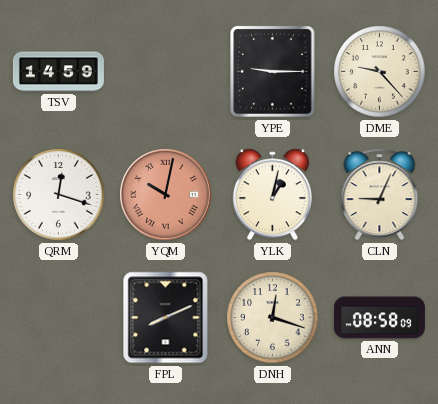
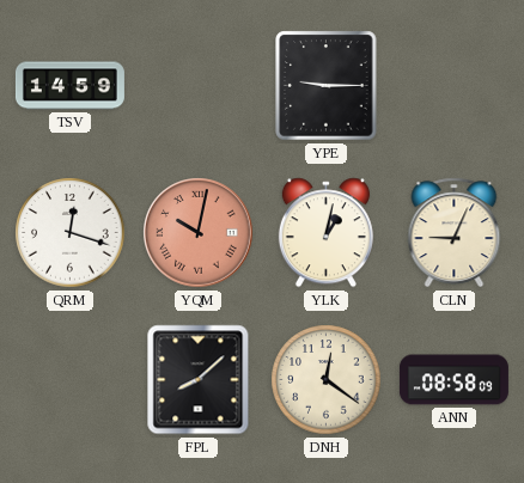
DME: 9:23 -> none (380, 72)
FPL: 8:11 -> 8:08 (199, 380)
DNH: 12:18 -> 12:21 (327, 380)
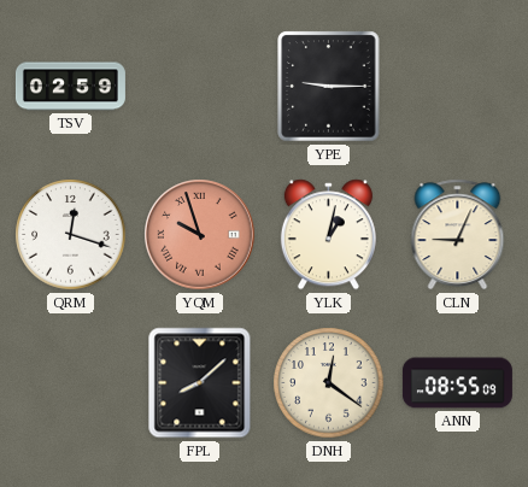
TSV: 14:59 -> 02:59 (70, 87)
YQM: 10:02 -> 9:57 (200, 235)
ANN: 08:58 -> 08:55 (457, 383)
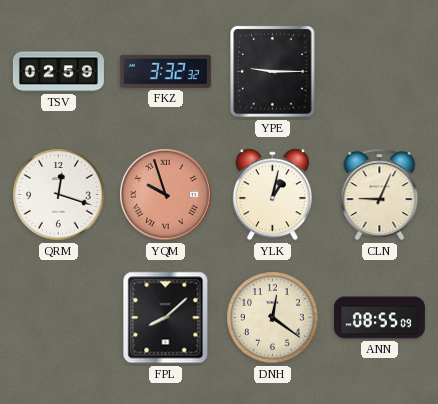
FKZ: none -> 3:32 (165, 71)
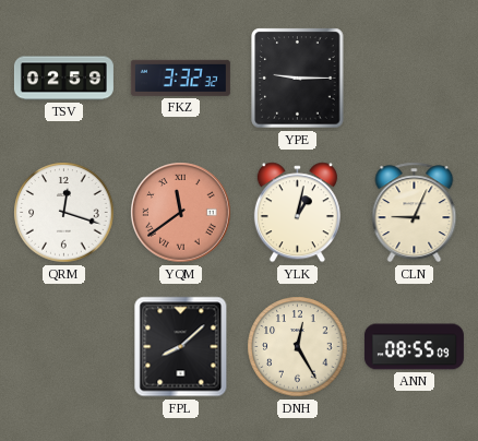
YQM: 9:57 -> 11:39 (181, 213)
DNH: 12:21 -> 12:25 (298, 347)
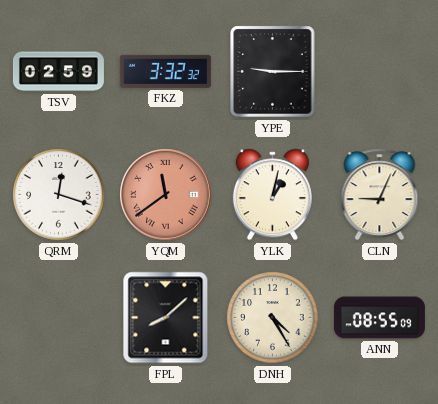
DNH: 12:25 -> 4:25 (273, 318)
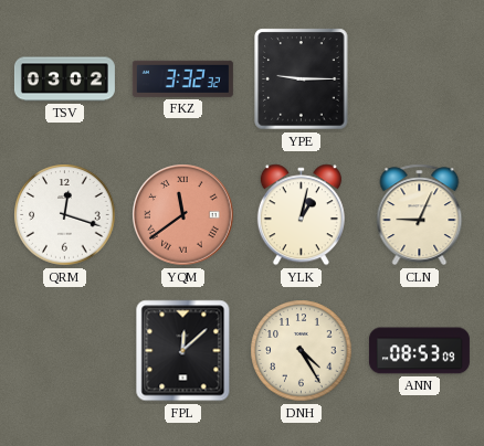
TSV: 02:59 -> 03:02 (64, 79)
FPL: 8:08 -> 12:08 (183, 351)
ANN: 08:55 -> 08:53 (419, 351)
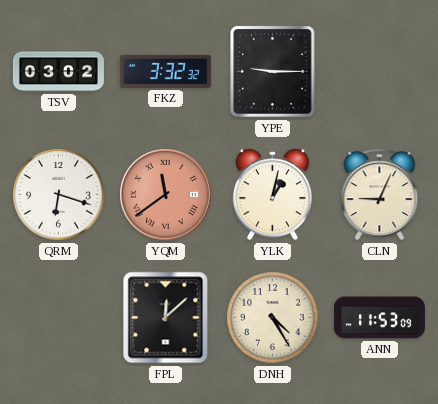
QRM: 12:18 -> 6:18 (59, 195)
ANN: 08:53 -> 11:53 (379, 318)
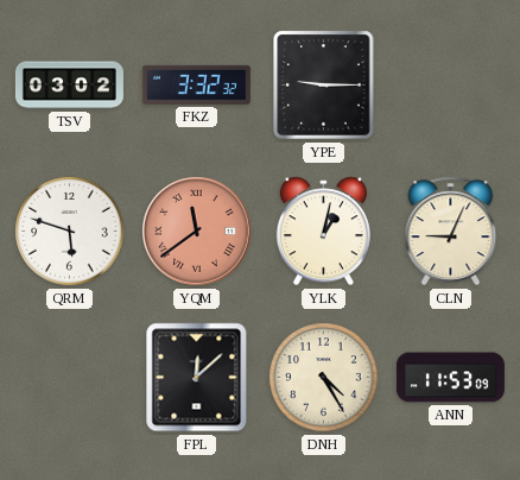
QRM: 6:18 -> 5:48 (70, 232)
